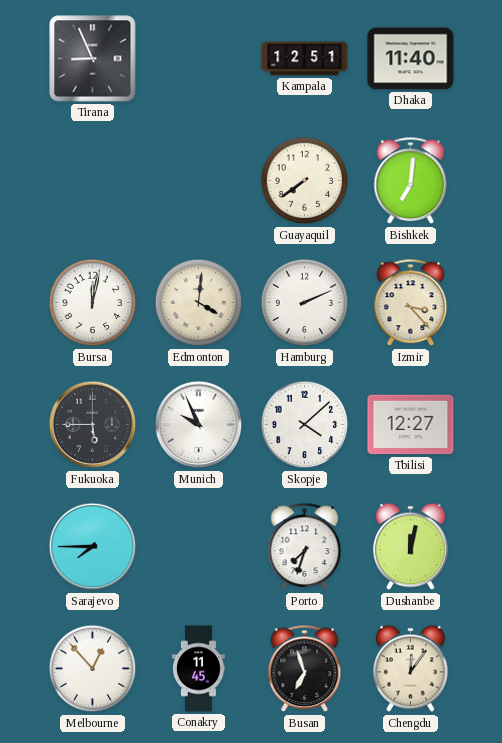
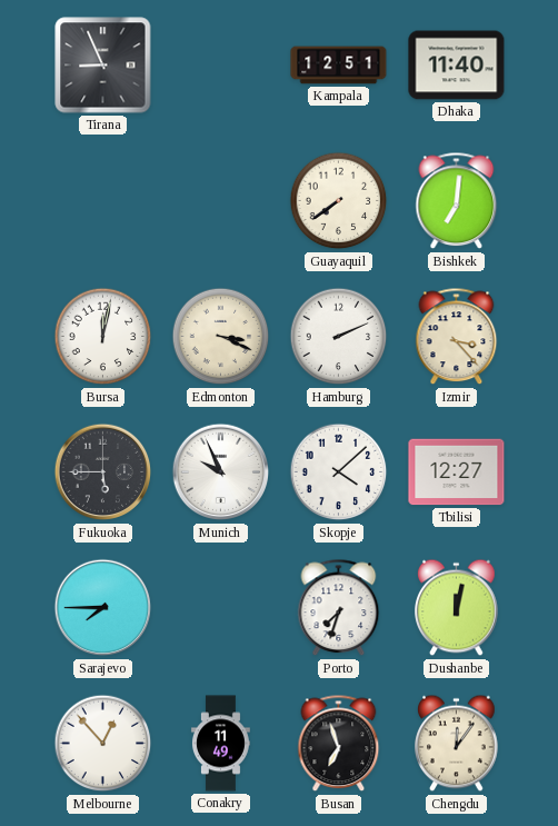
Edmonton: 4:01 -> 3:19 (221, 337)
Conakry: 11:45 -> 11:49 (221, 744)
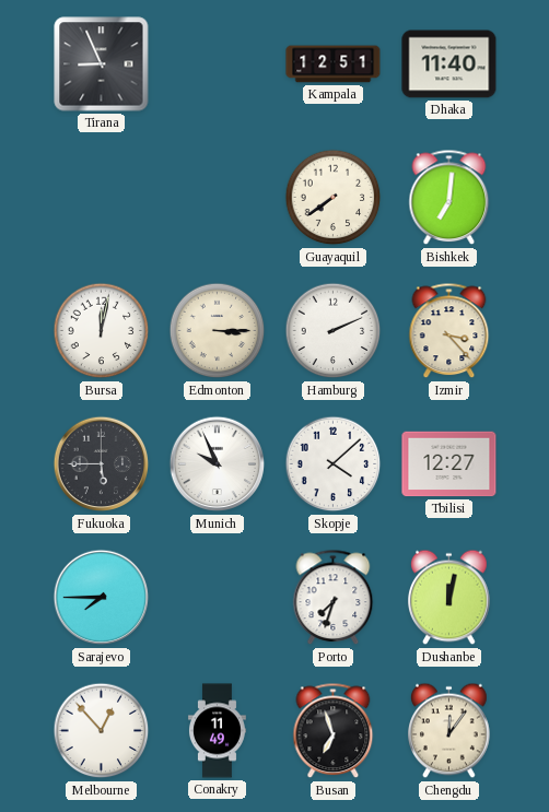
Edmonton: 3:19 -> 3:15 (218, 331)
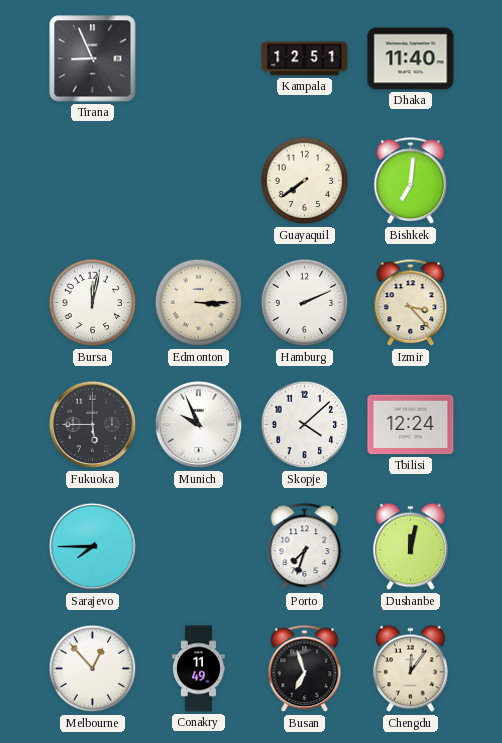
Tbilisi: 12:27 -> 12:24 (411, 425)
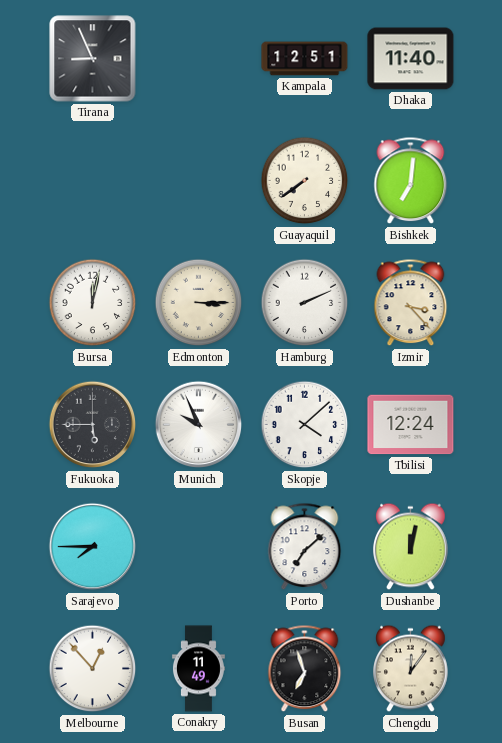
Porto: 7:33 -> 7:08 (305, 547)
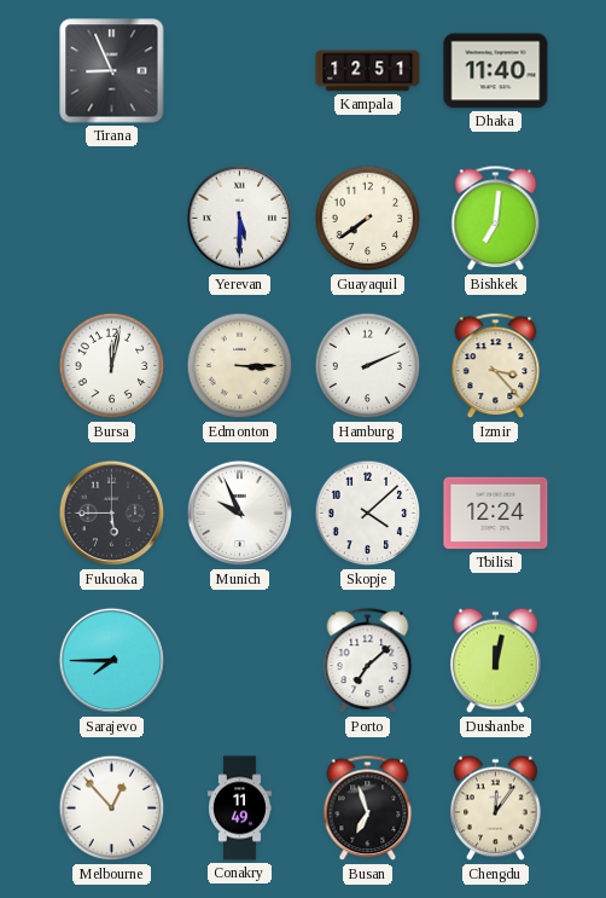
Yerevan: none -> 5:30 (240, 219)
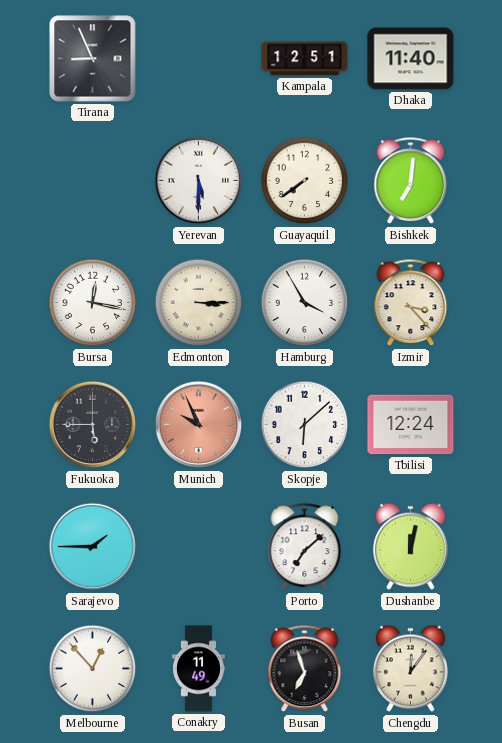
Bursa: 12:02 -> 12:17 (93, 303)
Hamburg: 2:11 -> 3:55 (305, 303)
Munich dial: white -> salmon (199, 425)
Skopje: 4:08 -> 6:08 (305, 425)
Sarajevo: 7:45 -> 1:45 (93, 547)
